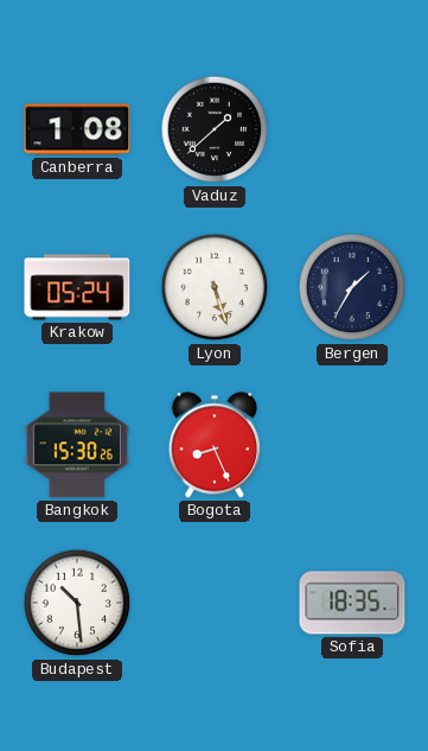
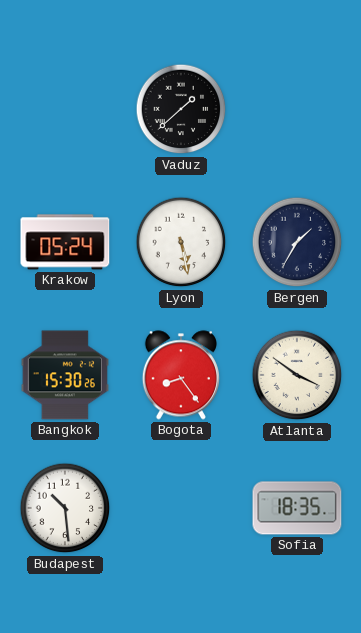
Canberra: 1:08 -> none (77, 129)
Lyon: 5:27 -> 5:28 (181, 242)
Bogota: 8:26 -> 8:24 (181, 375)
Atlanta: none -> 3:51 (297, 375)
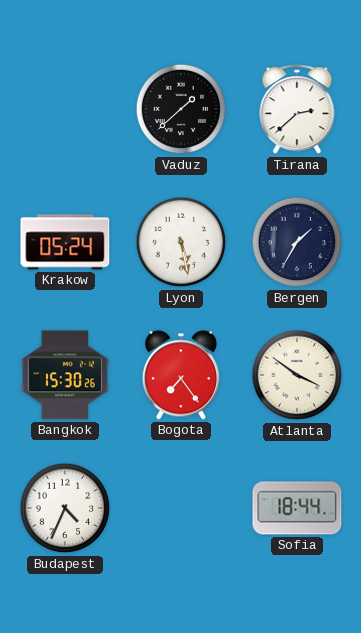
Tirana: none -> 2:38 (297, 110)
Bogota: 8:24 -> 7:24 (181, 375)
Budapest: 10:29 -> 4:34 (65, 508)
Sofia: 18:35 -> 18:44 (297, 508)
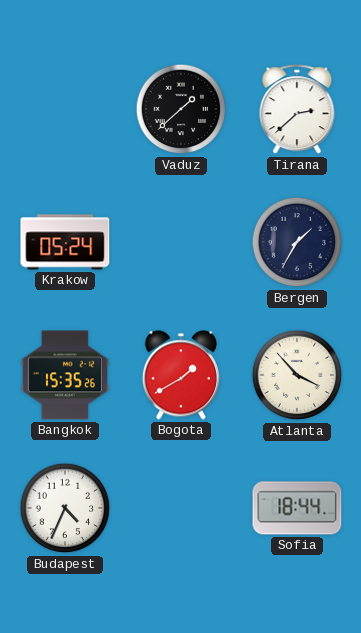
Lyon: 5:28 -> none (181, 242)
Bangkok: 15:30 -> 15:35 (65, 375)
Bogota: 7:24 -> 1:40 (181, 375)
Atlanta: 3:51 -> 3:53 (297, 375)
